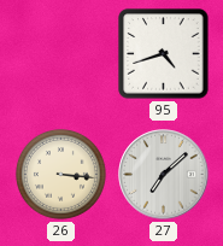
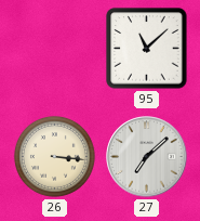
95: 4:42 -> 11:08 (147, 49)
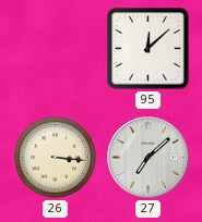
95: 11:08 -> 12:08 (148, 49)
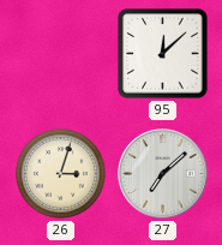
26: 3:16 -> 3:03 (60, 173)
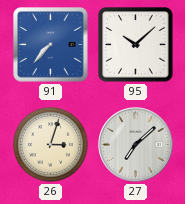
91: none -> 7:37 (51, 45)
95: 12:08 -> 10:08 (136, 45)
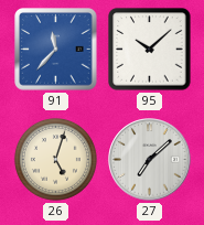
91: 7:37 -> 11:37 (56, 50)
26: 3:03 -> 5:03 (55, 159)
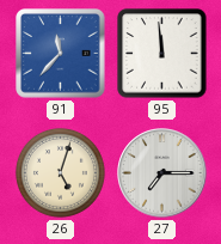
95: 10:08 -> 11:59 (162, 54)
27: 7:08 -> 7:15 (162, 173)
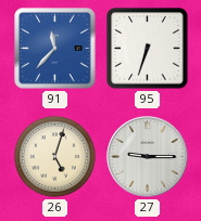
95: 11:59 -> 6:33 (148, 49)
27: 7:15 -> 9:15 (148, 157)
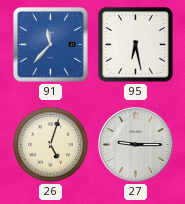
95: 6:33 -> 6:28 (136, 45)
